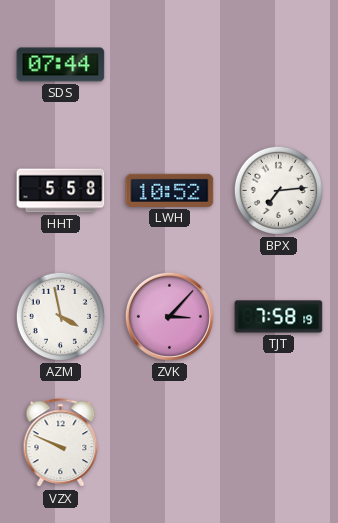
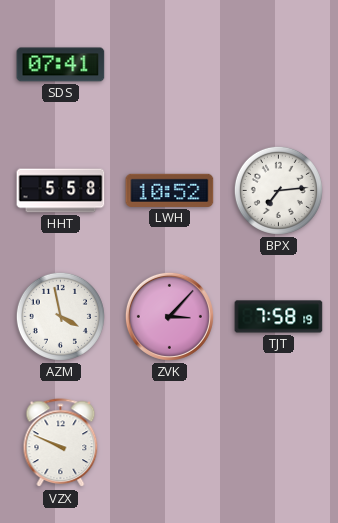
SDS: 07:44 -> 07:41 (61, 65)
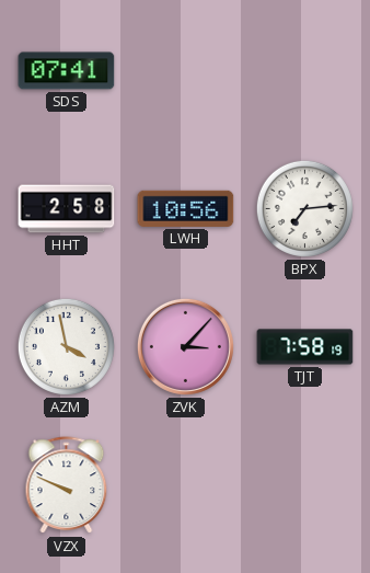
HHT: 5:58 -> 2:58 (67, 209)
LWH: 10:52 -> 10:56 (186, 208)
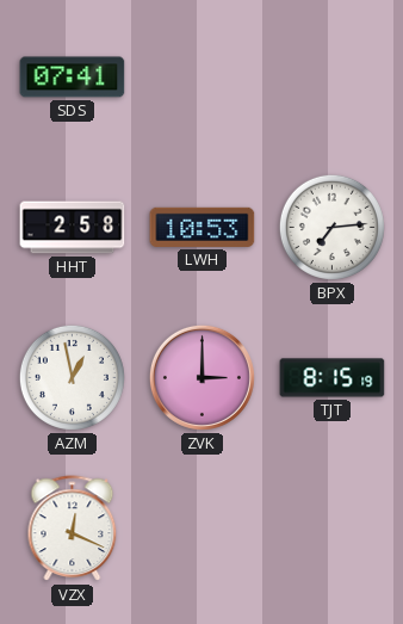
LWH: 10:56 -> 10:53 (203, 227)
AZM: 3:58 -> 12:58 (72, 377)
ZVK: 3:07 -> 3:00 (201, 377)
TJT: 7:58 -> 8:15 (333, 378)
VZX: 9:49 -> 12:19 (73, 529)
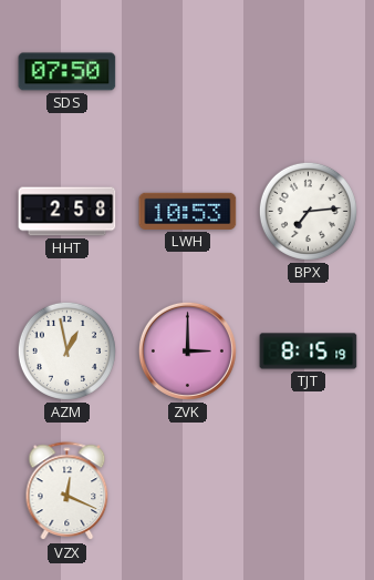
SDS: 07:41 -> 07:50 (67, 72)
